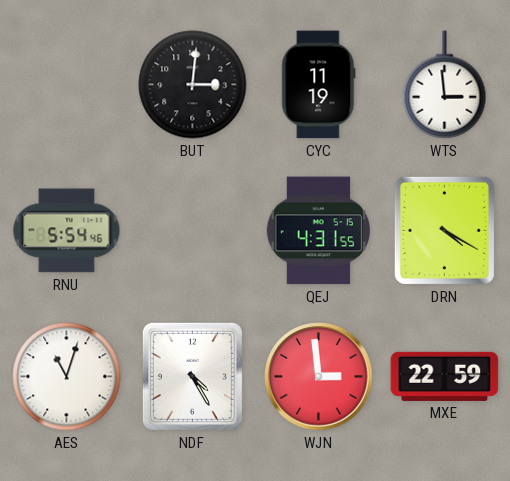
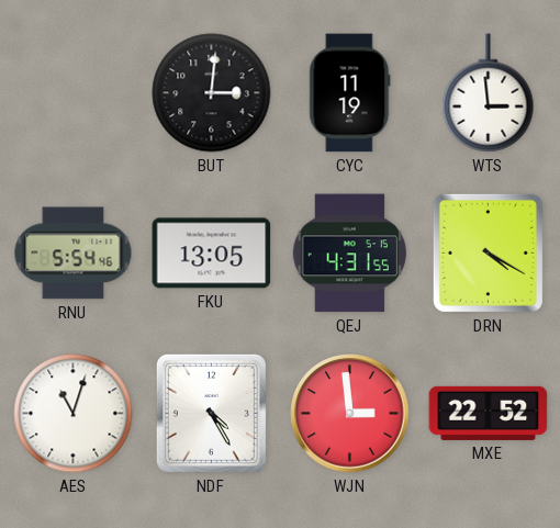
FKU: none -> 13:05 (212, 254)
MXE: 22:59 -> 22:52 (489, 413)
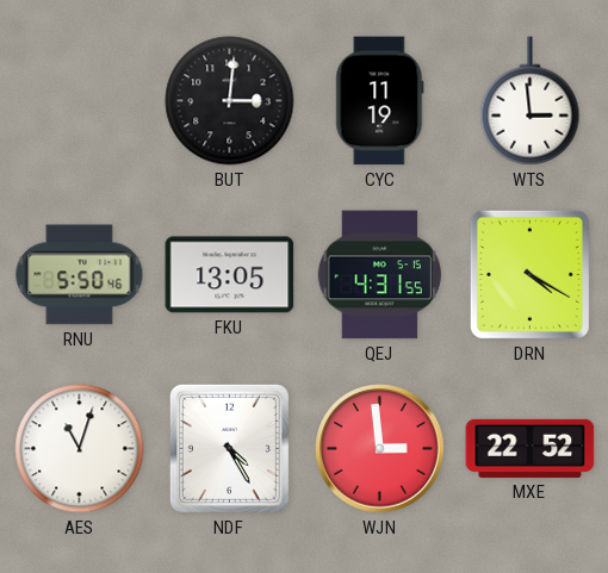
RNU: 5:54 -> 5:50 (80, 275)
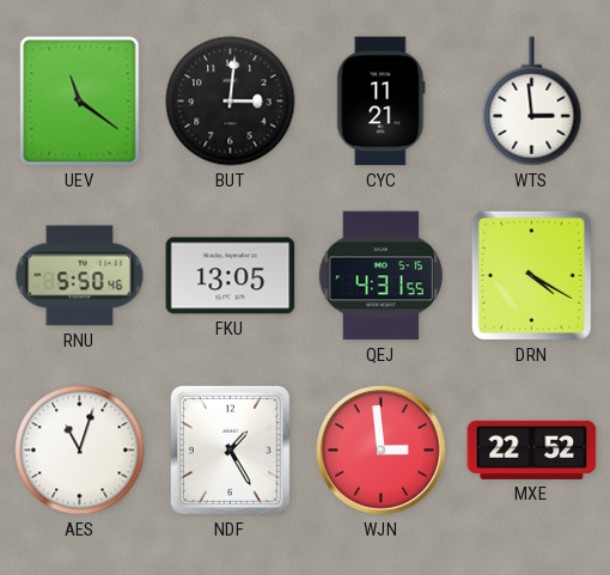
UEV: none -> 11:21 (80, 102)
CYC: 11:19 -> 11:21 (382, 102)
NDF: 4:25 -> 1:25 (230, 449)
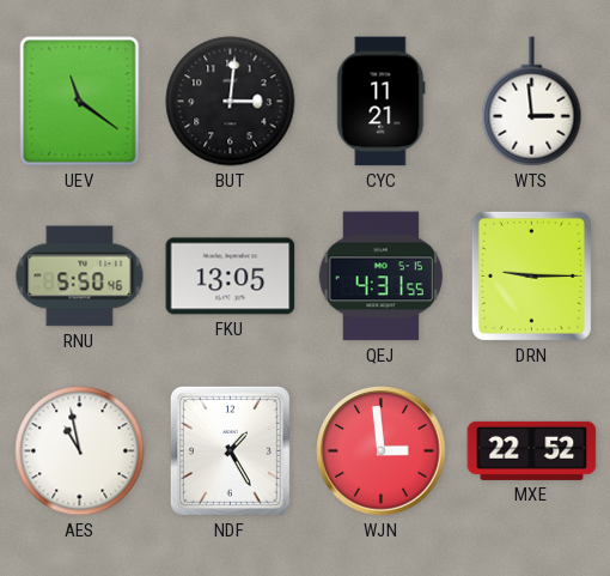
DRN: 4:20 -> 9:15 (531, 275)
AES: 11:03 -> 10:58 (80, 451)
